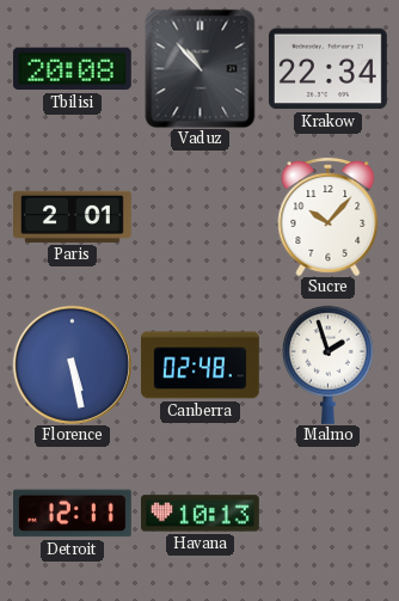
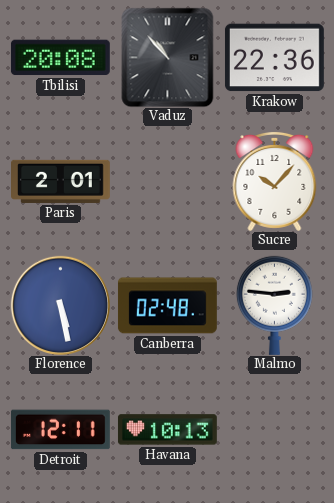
Krakow: 22:34 -> 22:36 (274, 58)
Malmo: 1:57 -> 2:46 (274, 305)
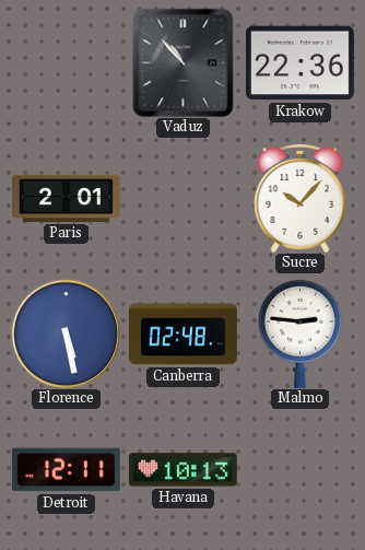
Tbilisi: 20:08 -> none (60, 58)
